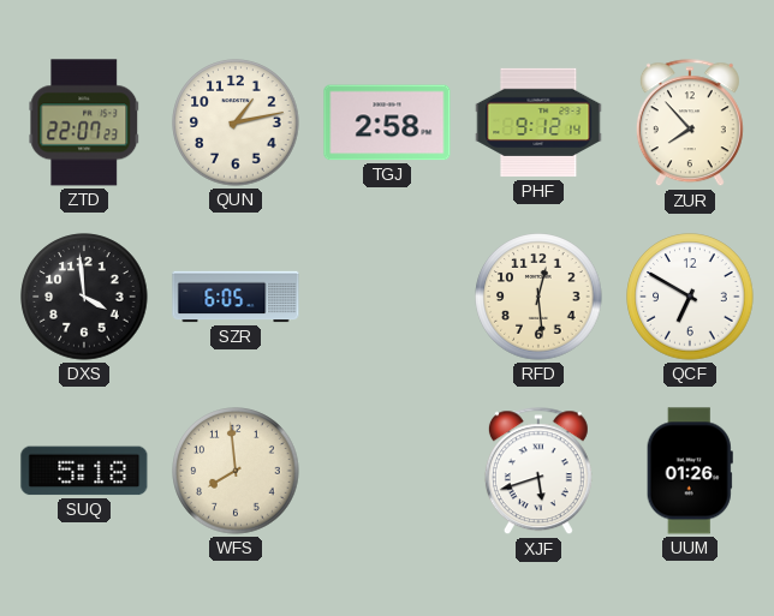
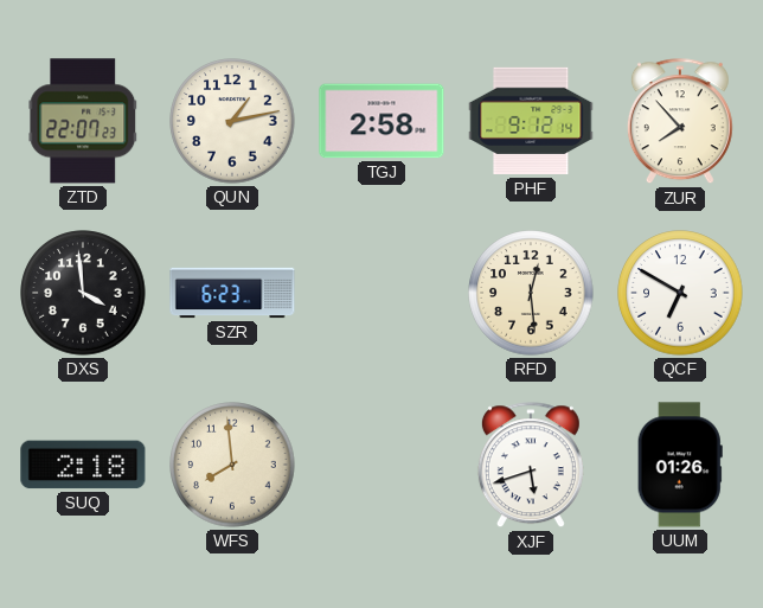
SZR: 6:05 -> 6:23 (232, 293)
SUQ: 5:18 -> 2:18 (83, 465)
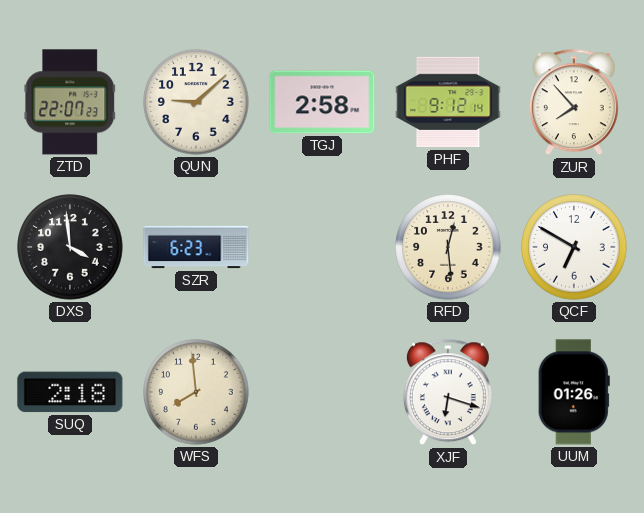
QUN: 1:13 -> 9:08 (196, 102)
XJF: 5:42 -> 6:18 (448, 393)
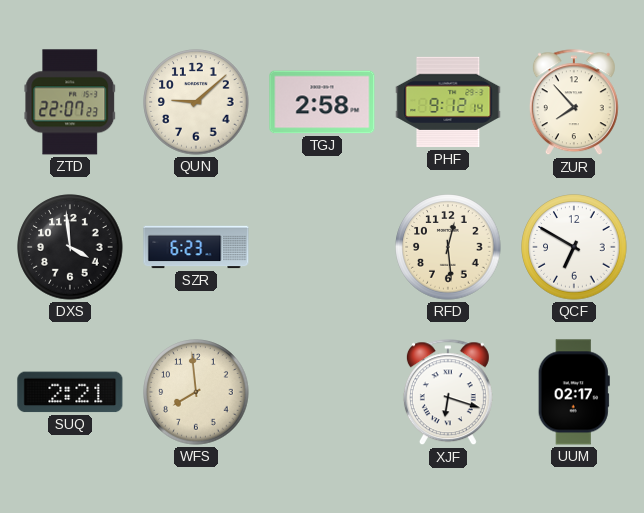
SUQ: 2:18 -> 2:21 (70, 392)
UUM: 01:26 -> 02:17 (574, 392)
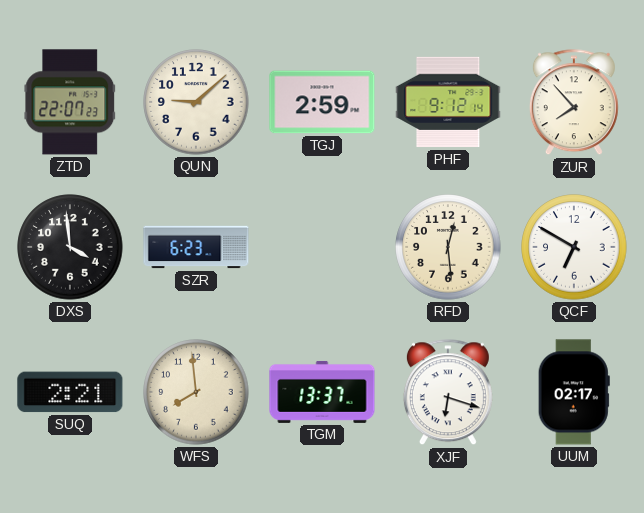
TGJ: 2:58 -> 2:59 (322, 102)
TGM: none -> 13:37 (322, 392)
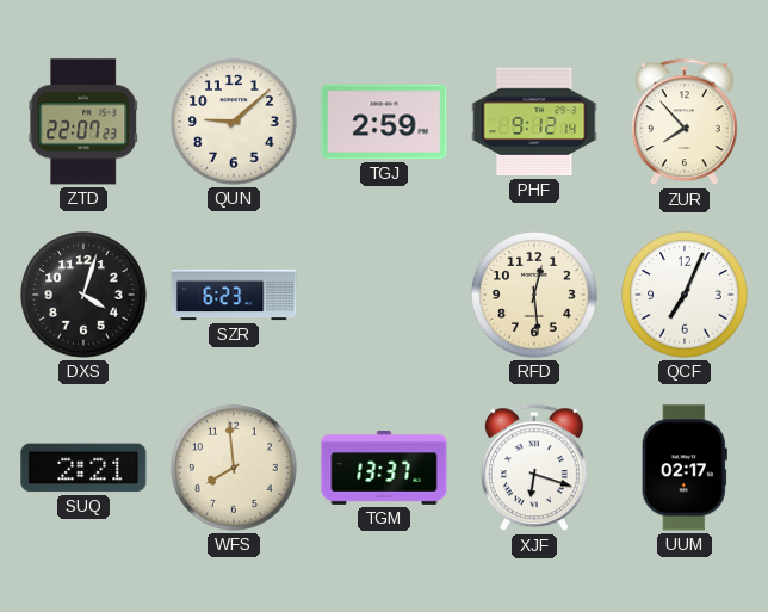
DXS: 3:59 -> 4:03 (83, 295)
QCF: 6:50 -> 7:04 (685, 295)
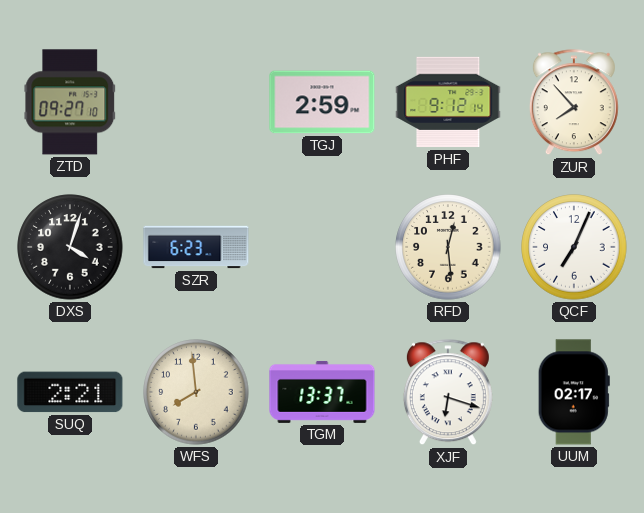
ZTD: 22:07 -> 09:27 (70, 102)
QUN: 9:08 -> none (234, 122)
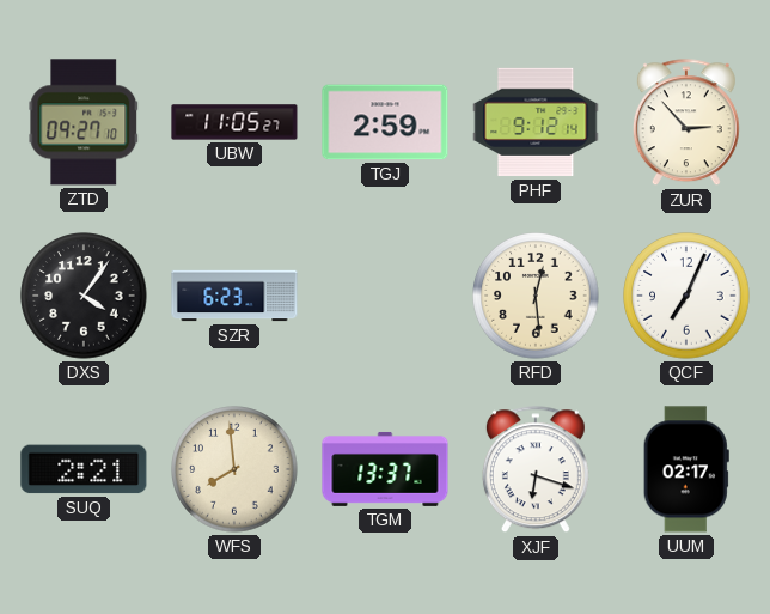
UBW: none -> 11:05 (234, 122)
ZUR: 7:53 -> 2:53 (686, 123)
DXS: 4:03 -> 4:06 (84, 296)
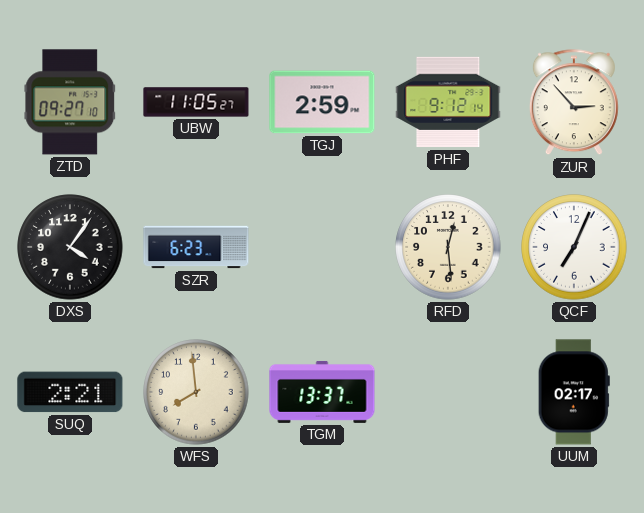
XJF: 6:18 -> none (536, 470)
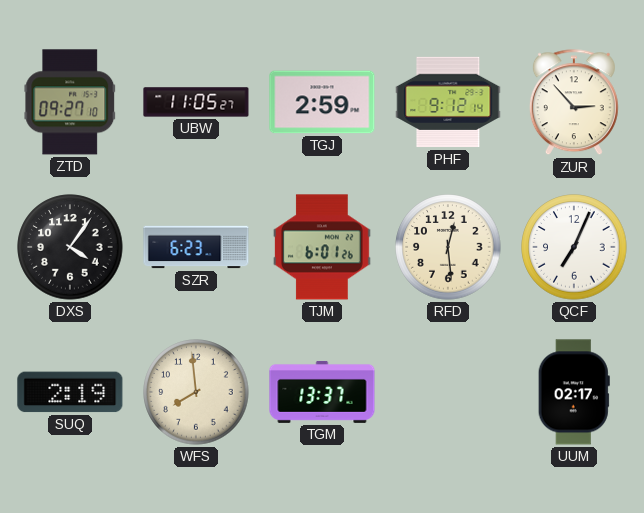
TJM: none -> 6:01 (322, 247)
SUQ: 2:21 -> 2:19 (70, 392)
